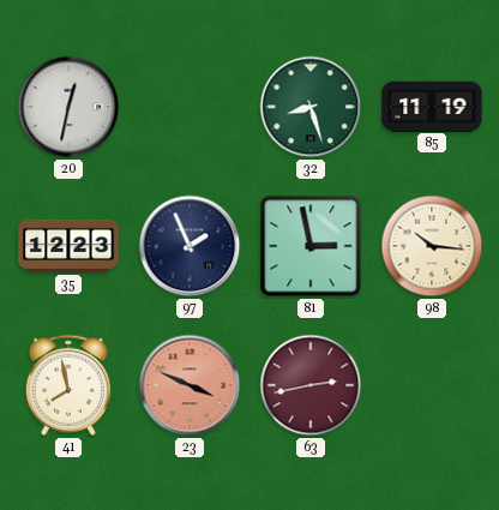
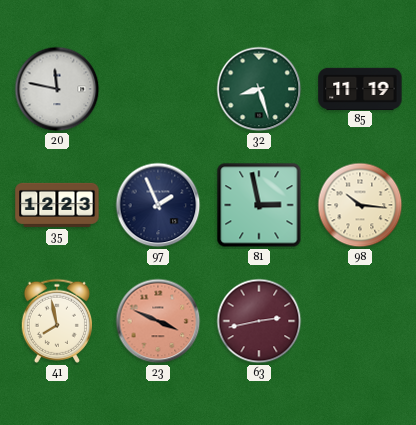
20: 12:32 -> 11:47 (57, 89)
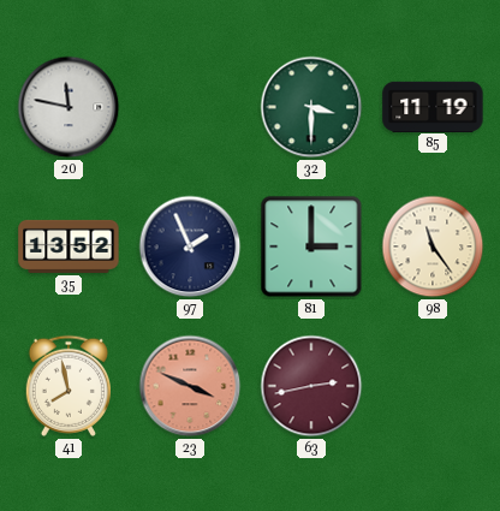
32: 8:27 -> 3:30 (311, 107)
35: 12:23 -> 13:52 (69, 246)
81: 2:58 -> 3:00 (311, 246)
98: 10:16 -> 11:24 (433, 246)
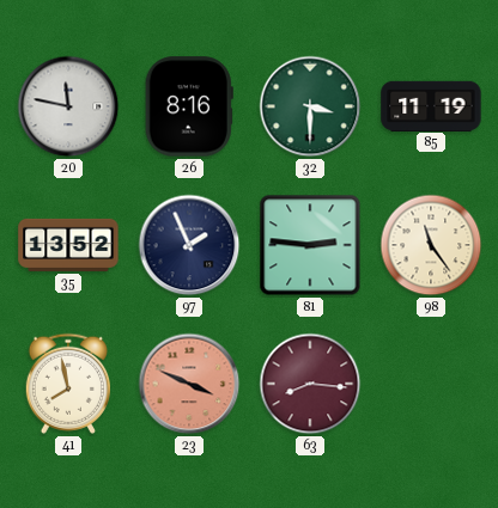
26: none -> 8:16 (189, 106)
81: 3:00 -> 2:46 (310, 245)
63: 2:43 -> 8:16 (310, 384)
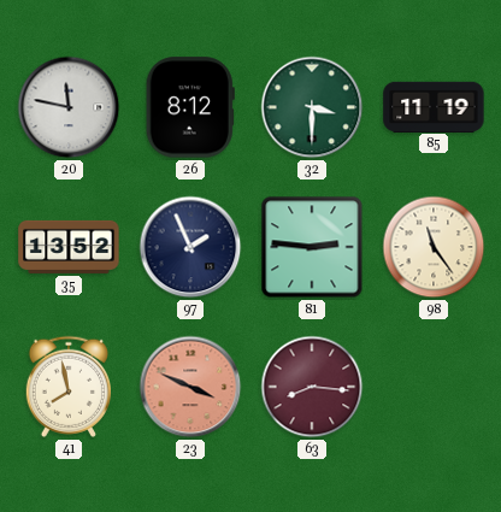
26: 8:16 -> 8:12 (190, 107)
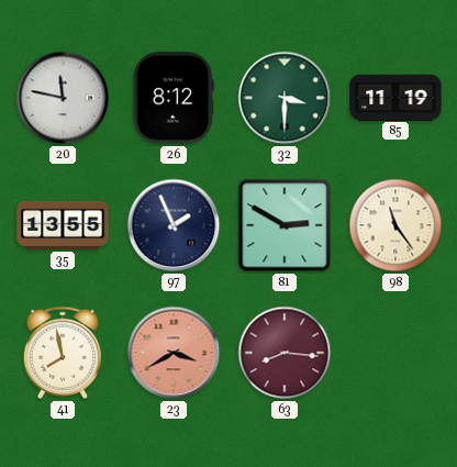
35: 13:52 -> 13:55 (63, 225)
81: 2:46 -> 2:50 (285, 225)
23: 3:49 -> 3:40 (174, 353)
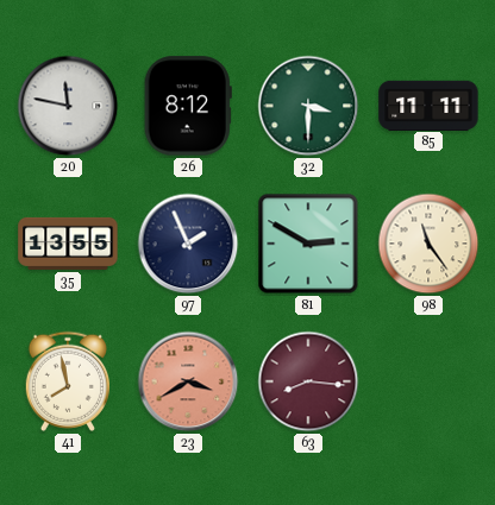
85: 11:19 -> 11:11 (428, 105)
